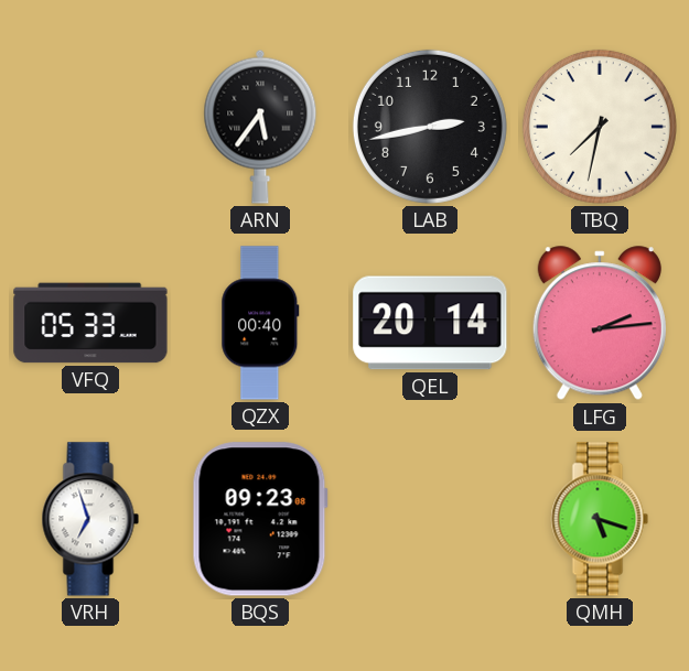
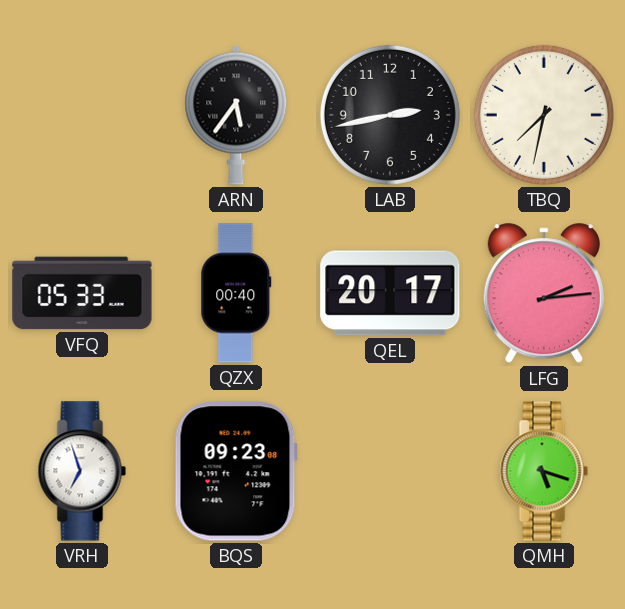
QEL: 20:14 -> 20:17 (390, 293)
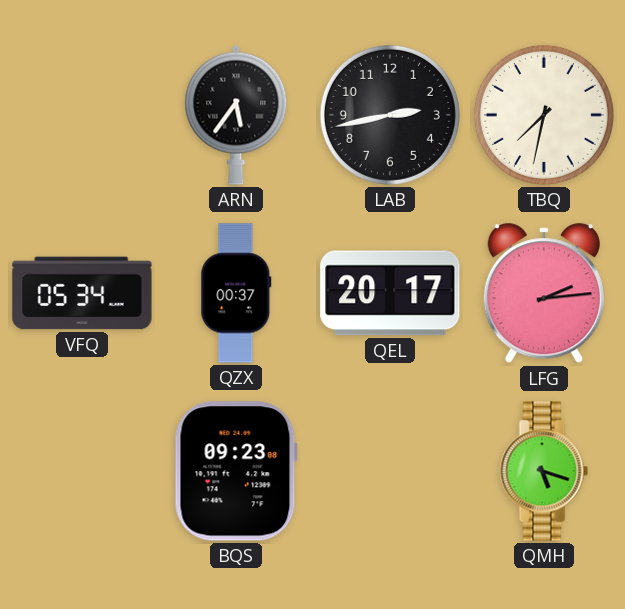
VFQ: 05:33 -> 05:34 (82, 293)
QZX: 00:40 -> 00:37 (236, 293)
VRH: 6:57 -> none (82, 471)
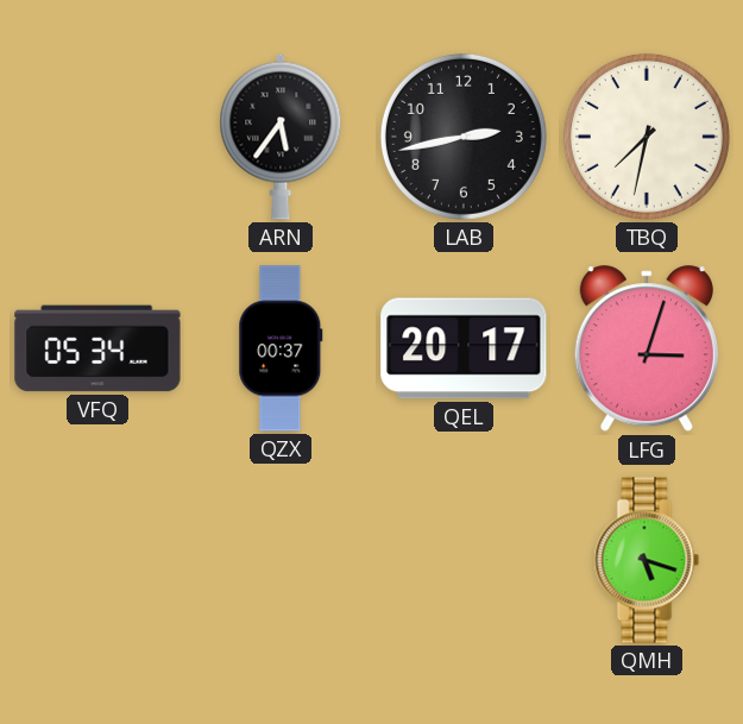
LFG: 2:14 -> 3:03 (647, 350)
BQS: 09:23 -> none (236, 471)
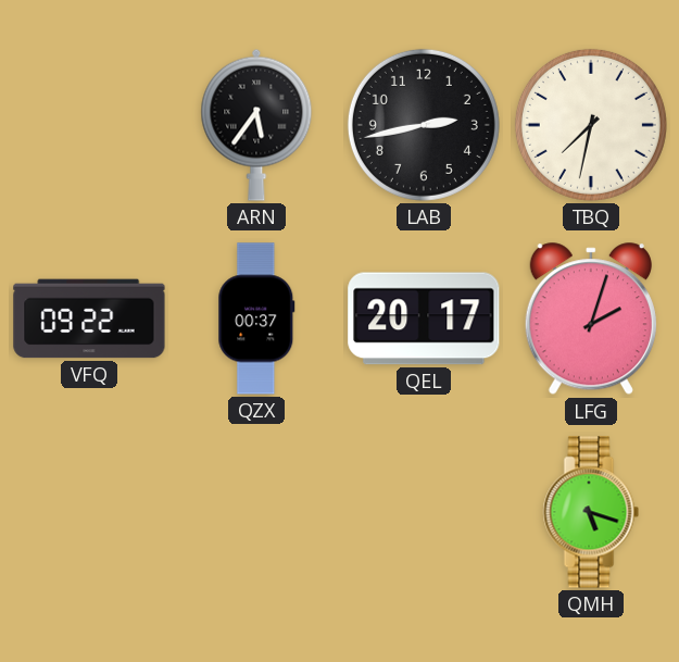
VFQ: 05:34 -> 09:22 (89, 318)
LFG: 3:03 -> 2:03 (591, 320)
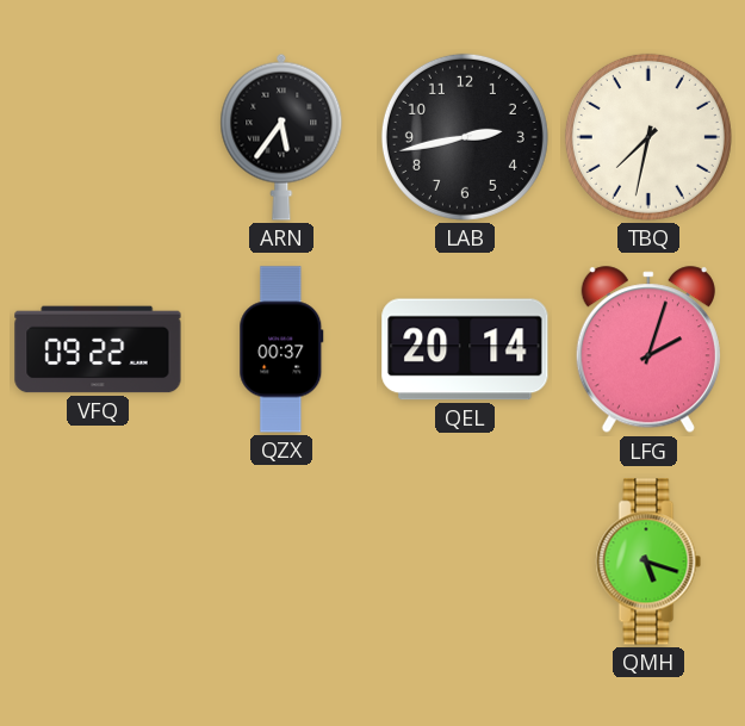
QEL: 20:17 -> 20:14 (465, 349)
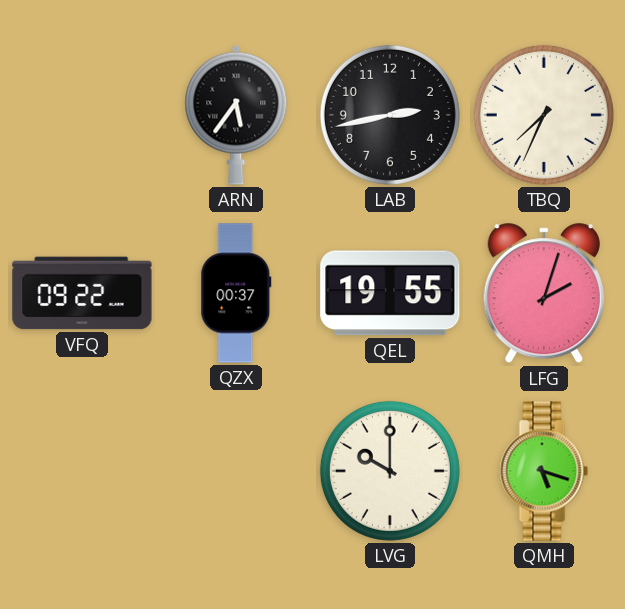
TBQ: 7:32 -> 7:34 (544, 115)
QEL: 20:14 -> 19:55 (390, 293)
LVG: none -> 10:00 (390, 471)
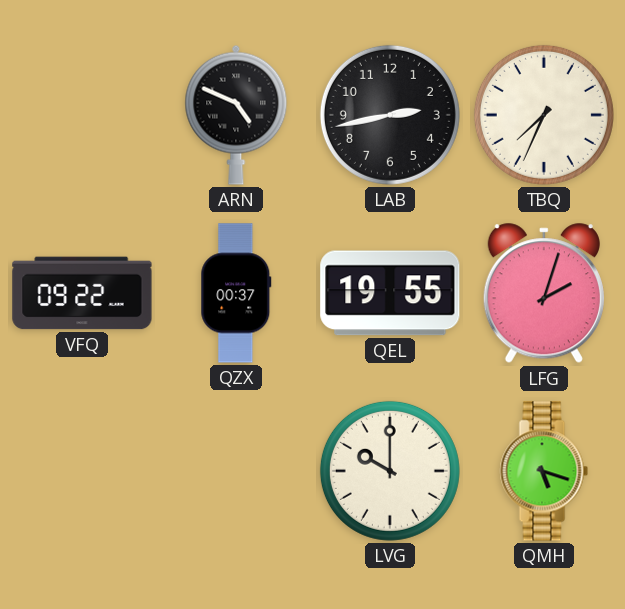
ARN: 5:36 -> 4:49 (236, 115)
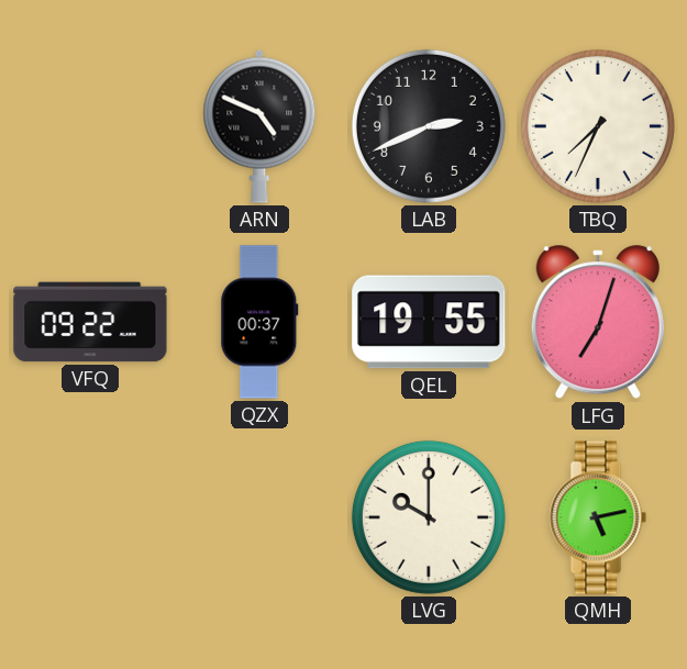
LAB: 2:43 -> 2:41 (429, 126)
LFG: 2:03 -> 7:03 (598, 323)
QMH: 5:18 -> 5:13 (598, 517)
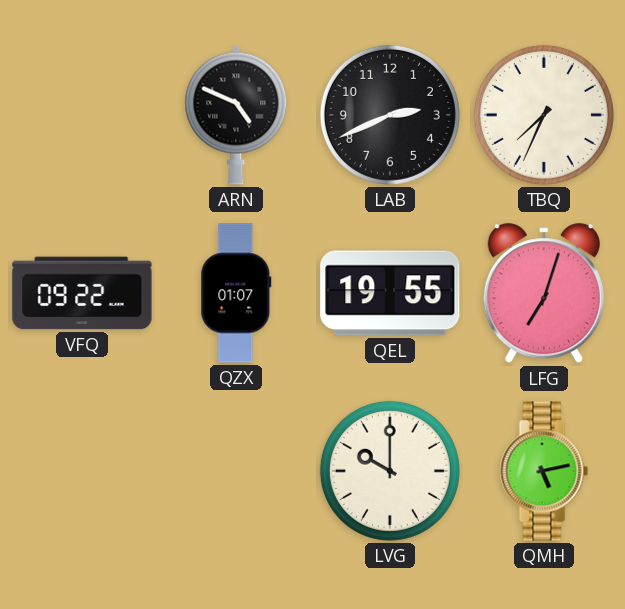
QZX: 00:37 -> 01:07 (236, 293)
